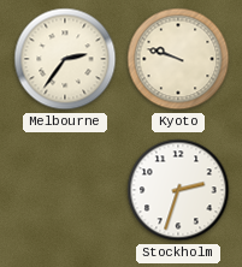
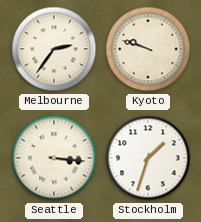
Seattle: none -> 3:16 (54, 158)
Stockholm: 2:33 -> 1:33 (148, 158)
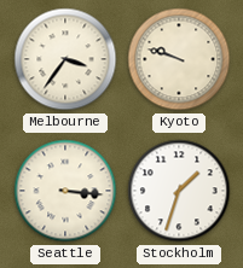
Melbourne: 2:36 -> 3:36 (65, 59)
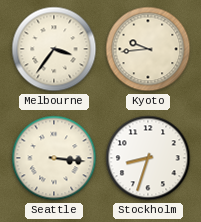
Kyoto: 9:48 -> 9:44 (148, 49)
Stockholm: 1:33 -> 8:33 (148, 158)
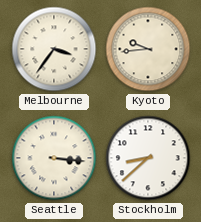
Stockholm: 8:33 -> 8:38 (148, 158)
